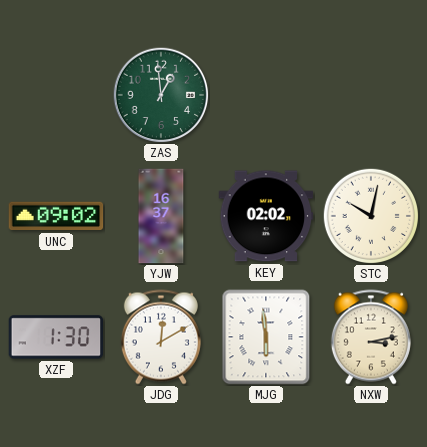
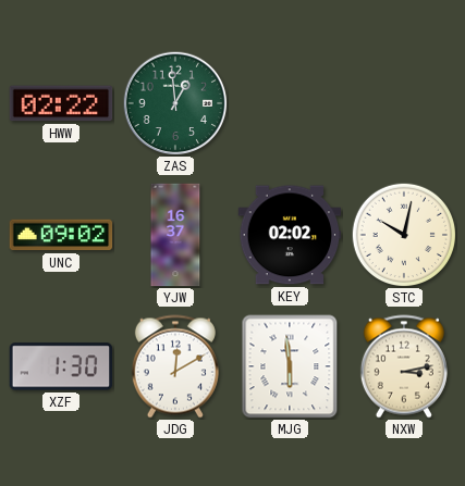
HWW: none -> 02:22 (61, 103)
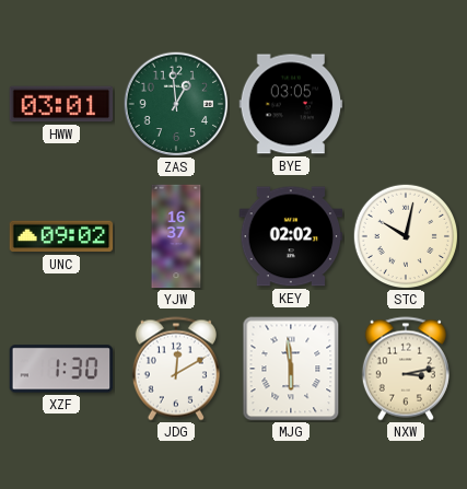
HWW: 02:22 -> 03:01 (61, 104)
BYE: none -> 03:05 (291, 104)
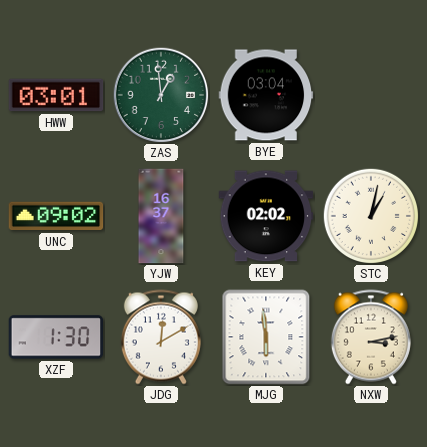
BYE: 03:05 -> 03:04 (266, 95)
STC: 10:02 -> 1:02 (370, 215)
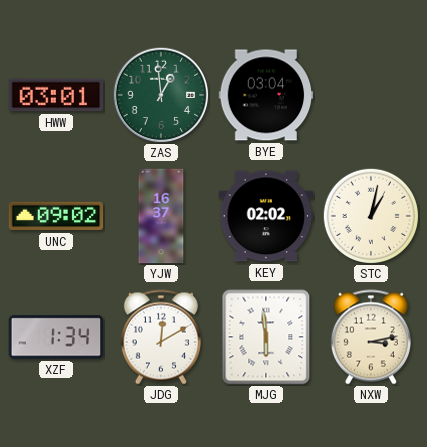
XZF: 1:30 -> 1:34 (56, 337)
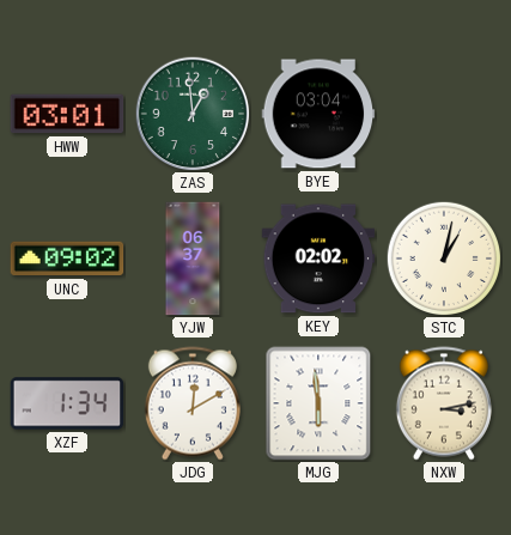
YJW: 16:37 -> 06:37 (193, 259)
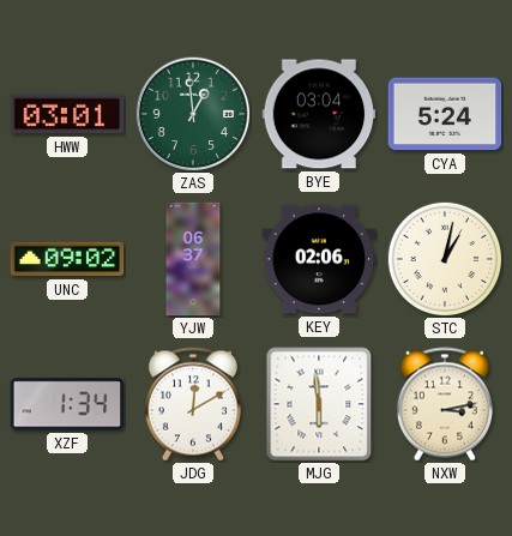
CYA: none -> 5:24 (445, 114)
KEY: 02:02 -> 02:06 (319, 259)
